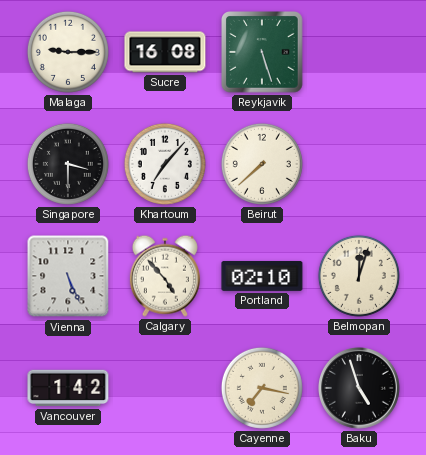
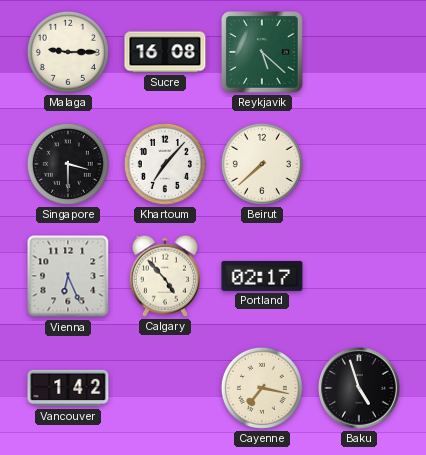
Reykjavik: 5:27 -> 5:22 (262, 52)
Vienna: 5:26 -> 6:26 (68, 276)
Portland: 02:10 -> 02:17 (262, 276)
Belmopan: 12:03 -> none (359, 276)
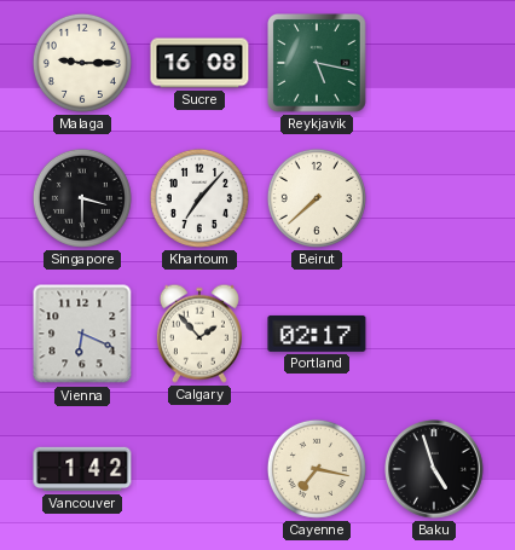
Reykjavik: 5:22 -> 5:17 (317, 63)
Vienna: 6:26 -> 6:19 (82, 334)
Calgary: 4:53 -> 1:53 (199, 334)
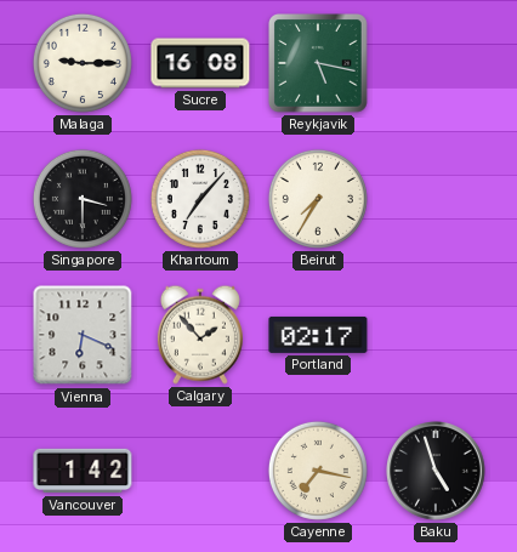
Beirut: 7:38 -> 7:35 (318, 199)
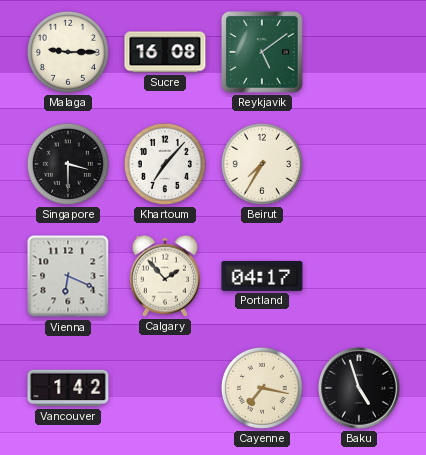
Reykjavik: 5:17 -> 5:09 (262, 52)
Portland: 02:17 -> 04:17 (262, 276)
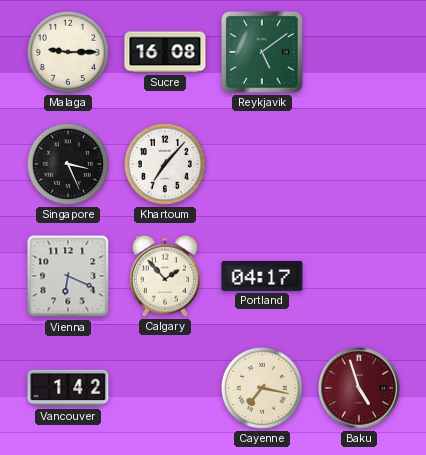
Singapore: 3:30 -> 3:26 (68, 164)
Beirut: 7:35 -> none (262, 164)
Baku dial: black -> burgundy (360, 389)
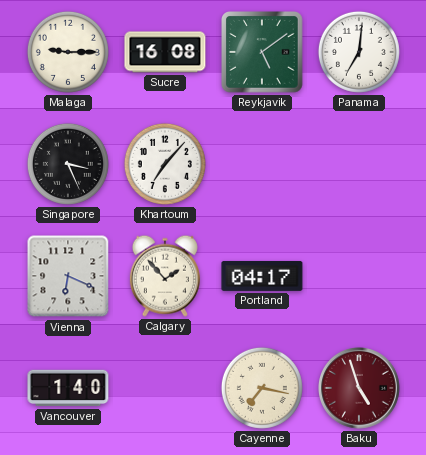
Panama: none -> 7:01 (359, 52)
Vancouver: 1:42 -> 1:40 (68, 388)
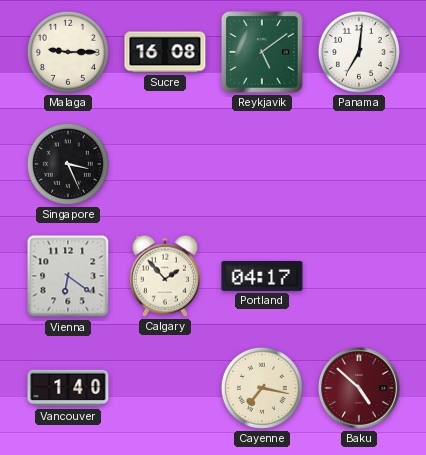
Khartoum: 7:07 -> none (165, 164)
Vienna: 6:19 -> 6:21 (68, 276)
Baku: 4:57 -> 4:52 (360, 389)
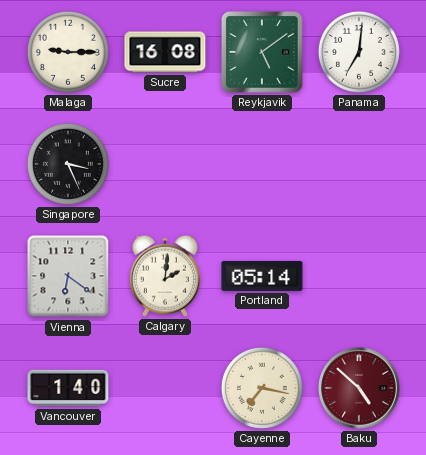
Calgary: 1:53 -> 2:01 (165, 276)
Portland: 04:17 -> 05:14 (262, 276)
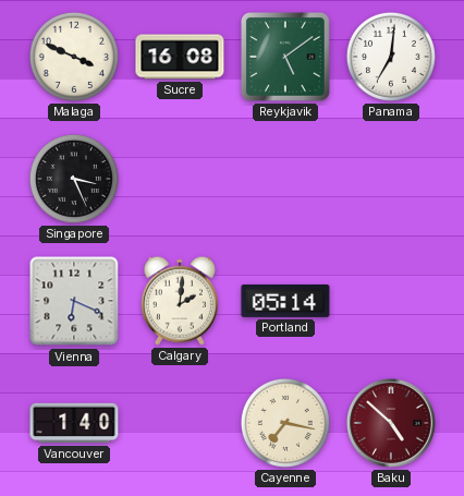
Malaga: 9:15 -> 3:49 (74, 57)
Vienna: 6:21 -> 6:19 (74, 301)
